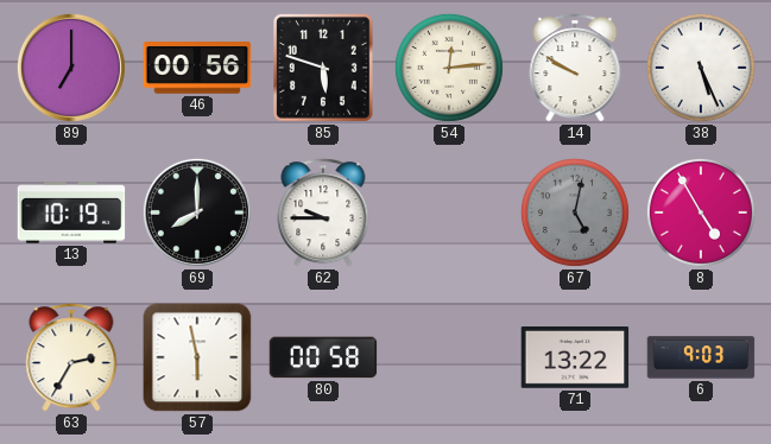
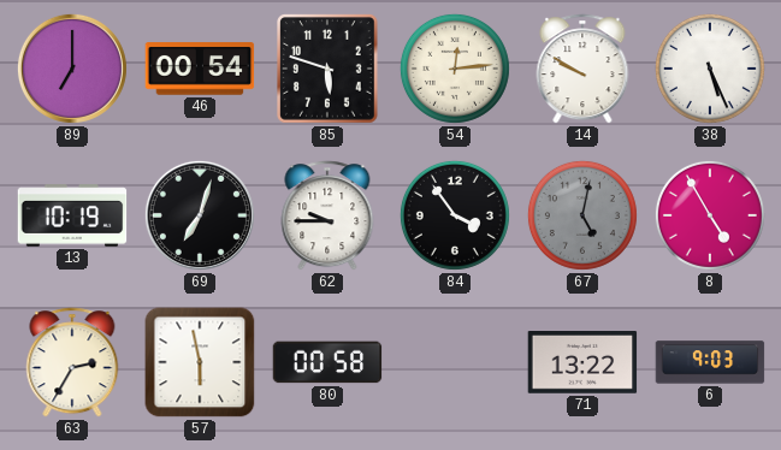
46: 00:56 -> 00:54 (200, 69)
69: 8:00 -> 7:03 (200, 215)
84: none -> 3:54 (455, 215)
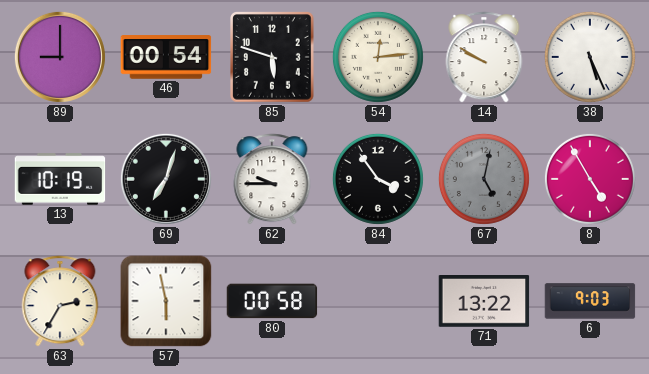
89: 7:00 -> 9:00 (60, 57)
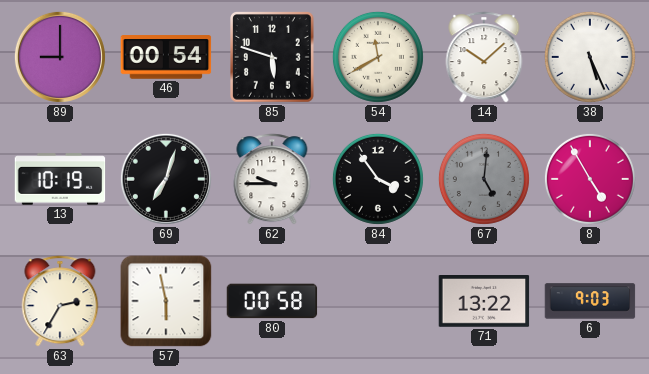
54: 12:14 -> 11:40 (378, 57)
14: 9:50 -> 10:08 (484, 57)
67: 5:02 -> 5:01 (484, 179)
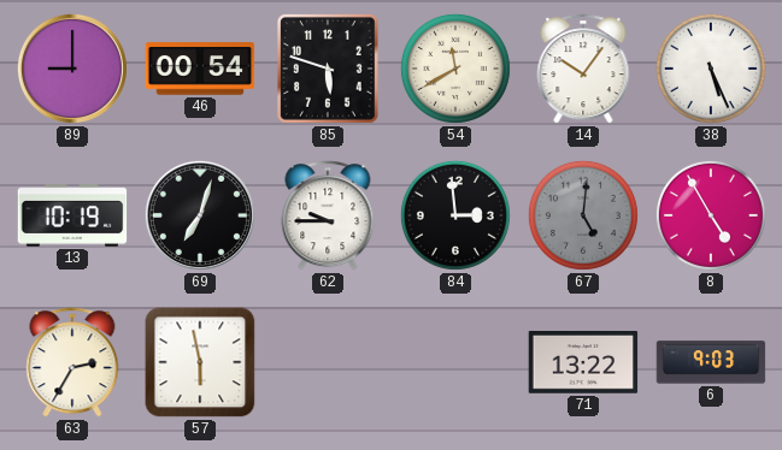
14: 10:08 -> 10:06 (583, 69)
84: 3:54 -> 2:59 (455, 215)
80: 00:58 -> none (272, 301)
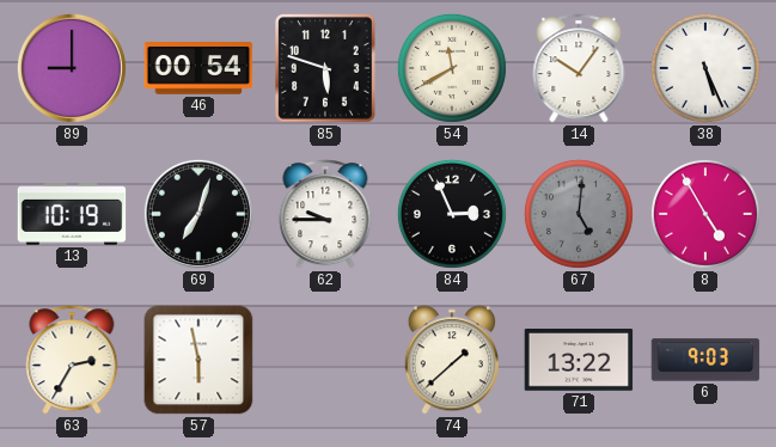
84: 2:59 -> 2:56 (452, 214)
74: none -> 1:38 (452, 360)
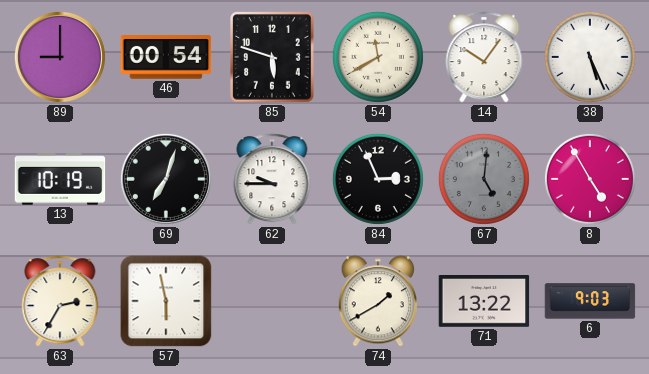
74: 1:38 -> 1:40 (378, 301)
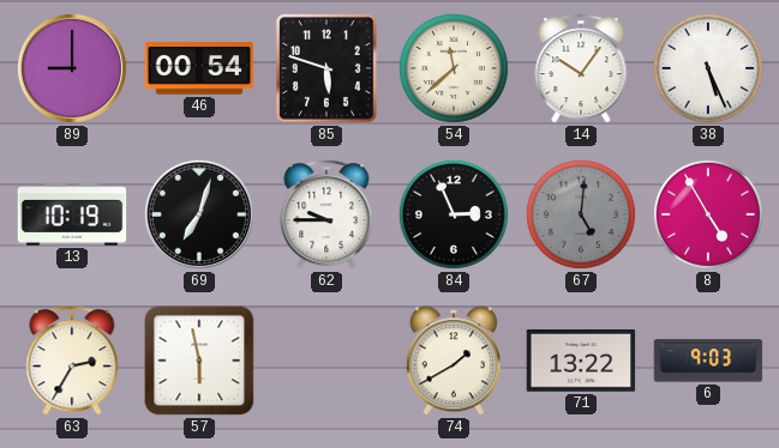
54: 11:40 -> 11:38 (454, 68)
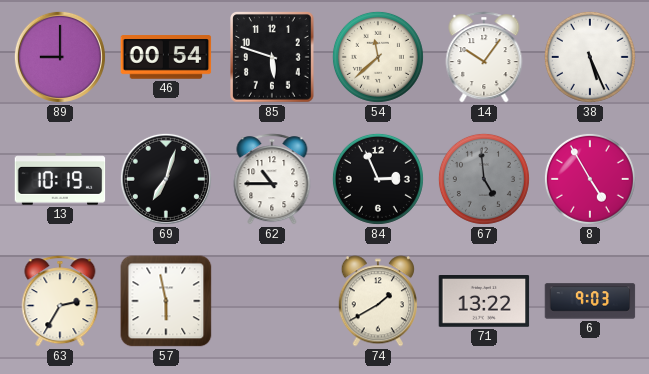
62: 9:45 -> 10:45 (272, 179)
67: 5:01 -> 4:59 (484, 179)
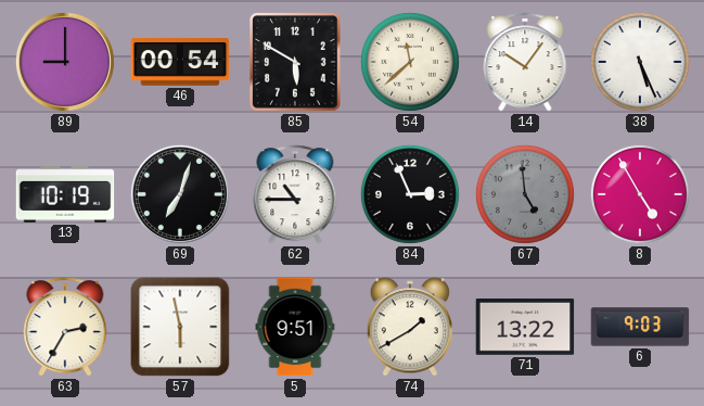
85: 5:48 -> 5:50 (296, 63)
5: none -> 9:51 (295, 327)
